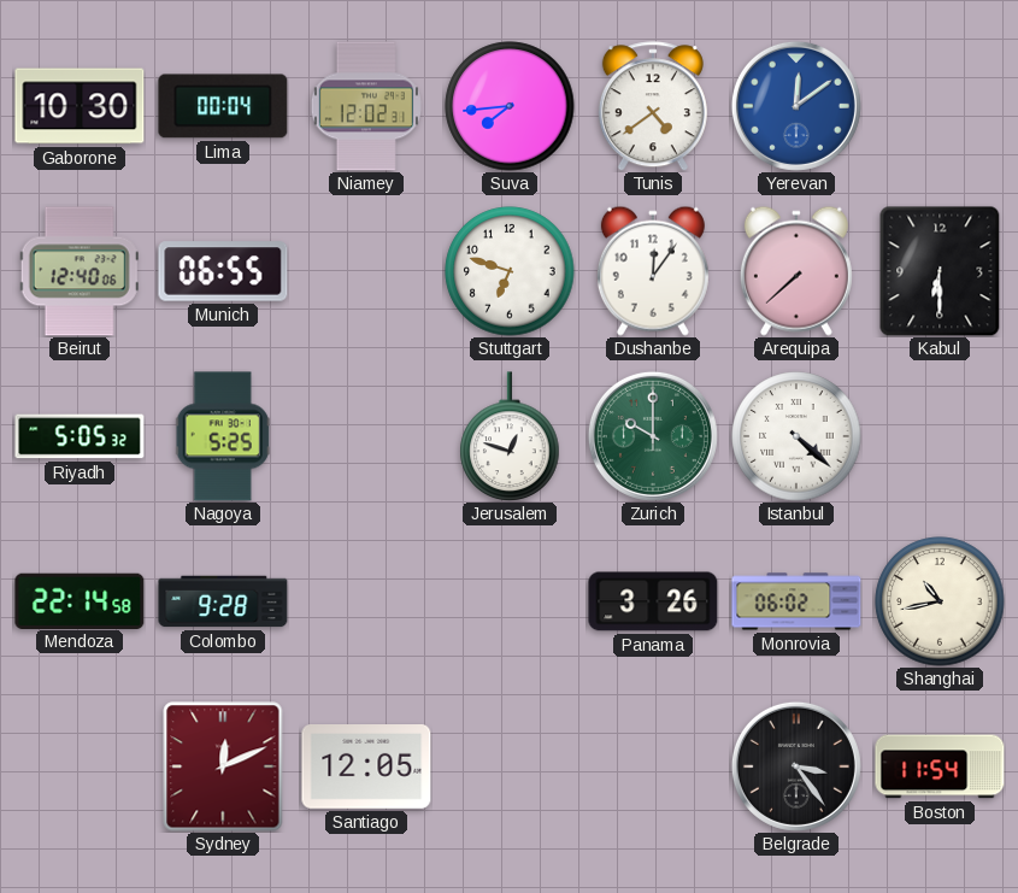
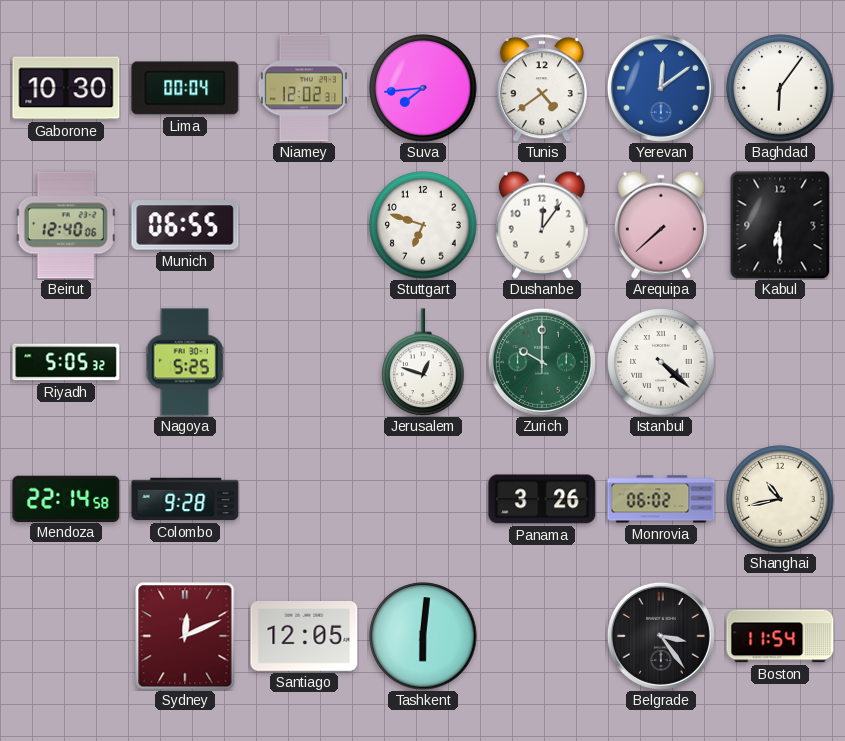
Baghdad: none -> 6:06 (780, 88)
Tashkent: none -> 6:01 (423, 636)
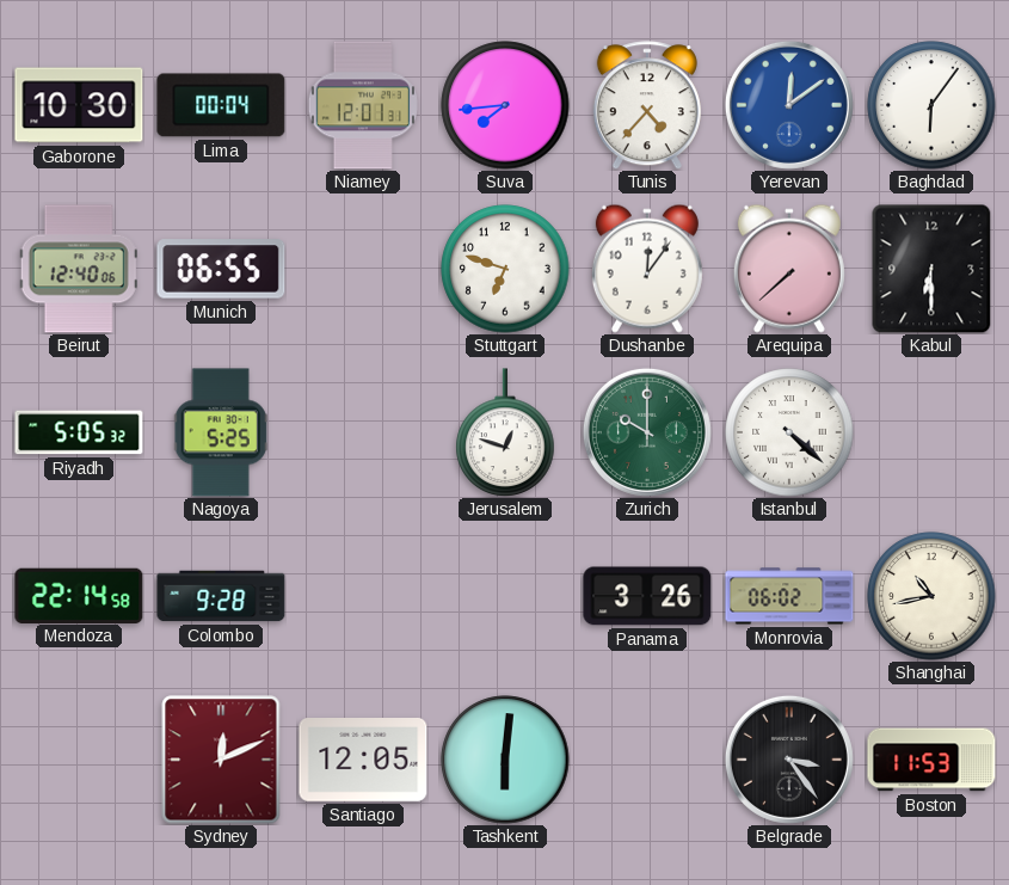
Niamey: 12:02 -> 12:01 (363, 105)
Tunis: 4:39 -> 4:37 (647, 105)
Boston: 11:54 -> 11:53 (931, 760)
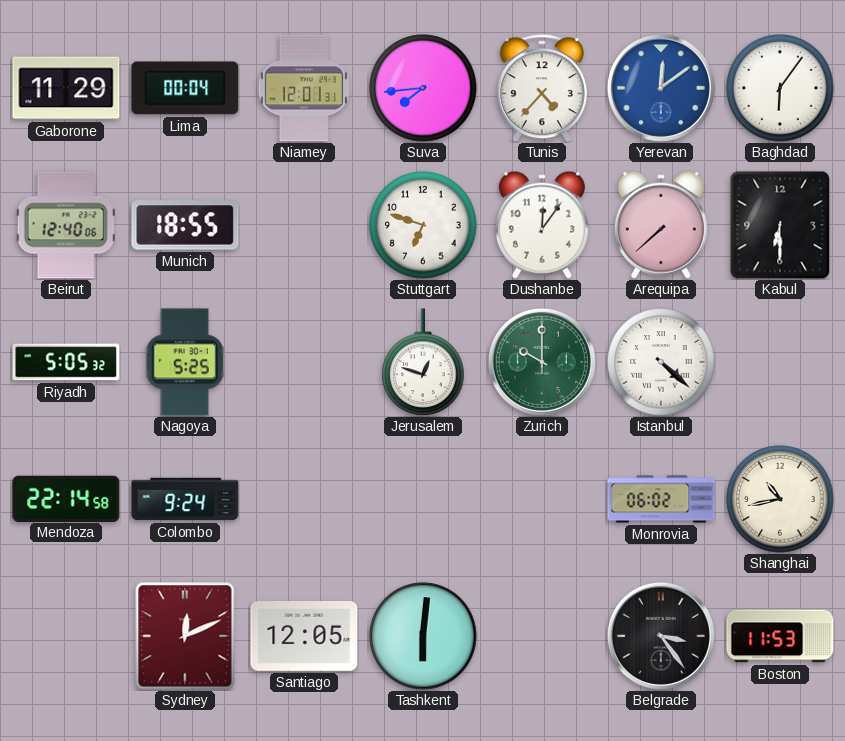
Gaborone: 10:30 -> 11:29 (66, 88)
Munich: 06:55 -> 18:55 (185, 225)
Colombo: 9:28 -> 9:24 (185, 499)
Panama: 3:26 -> none (647, 596)
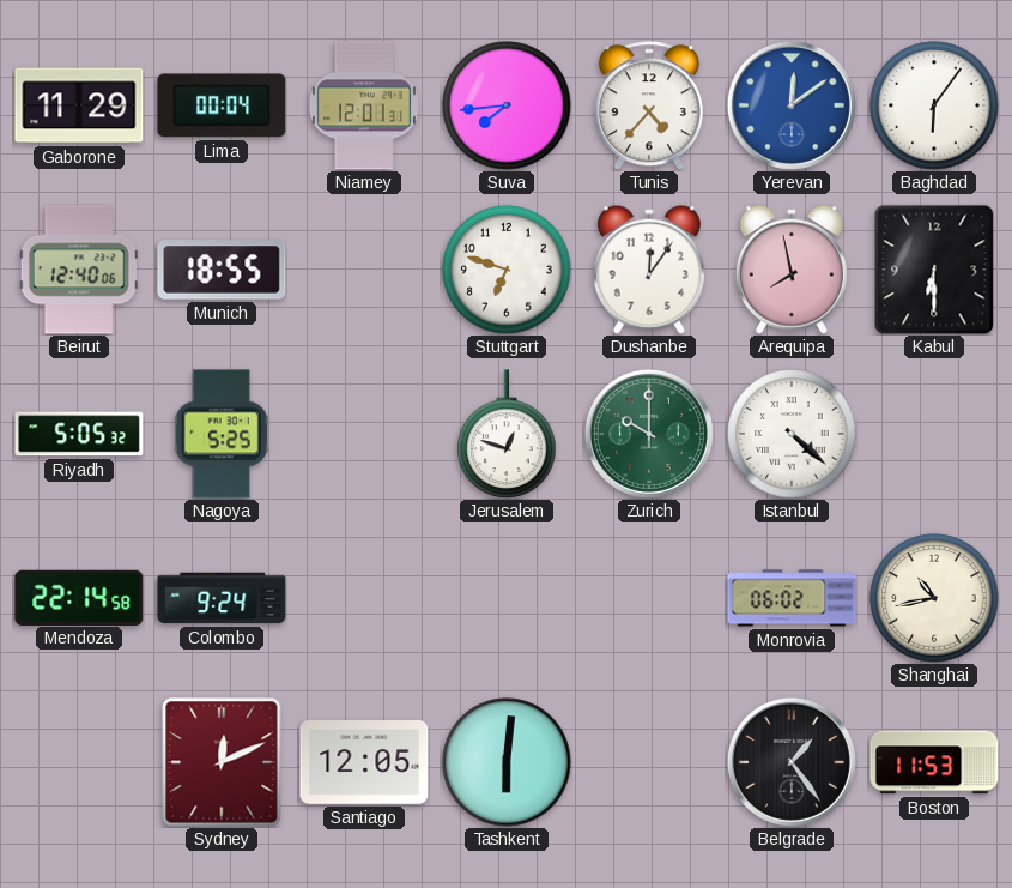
Arequipa: 7:38 -> 7:58 (792, 270)
Belgrade: 3:24 -> 1:24 (792, 762)
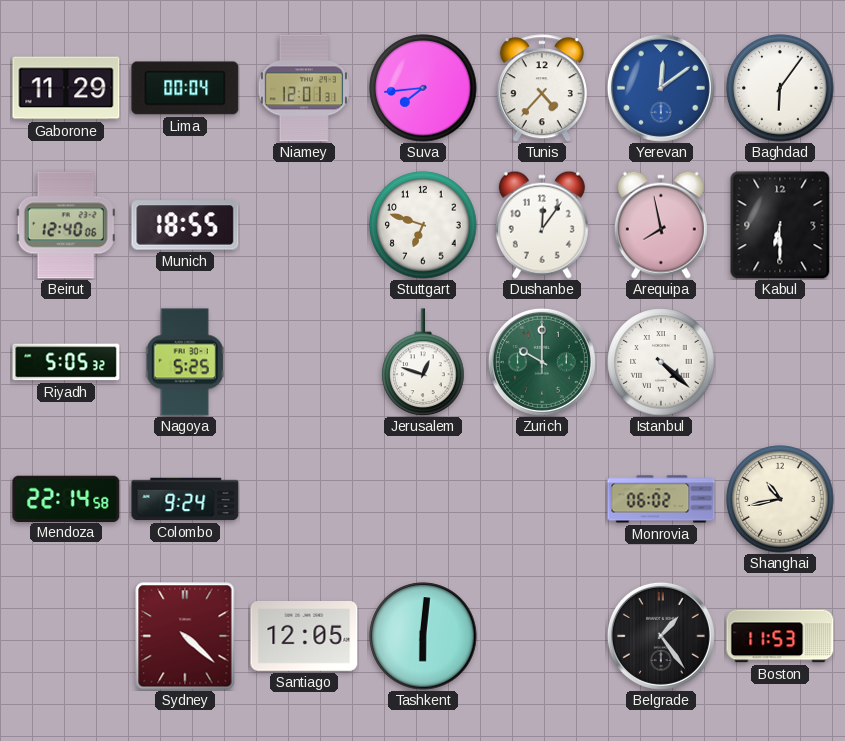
Sydney: 12:11 -> 4:22 (185, 636)
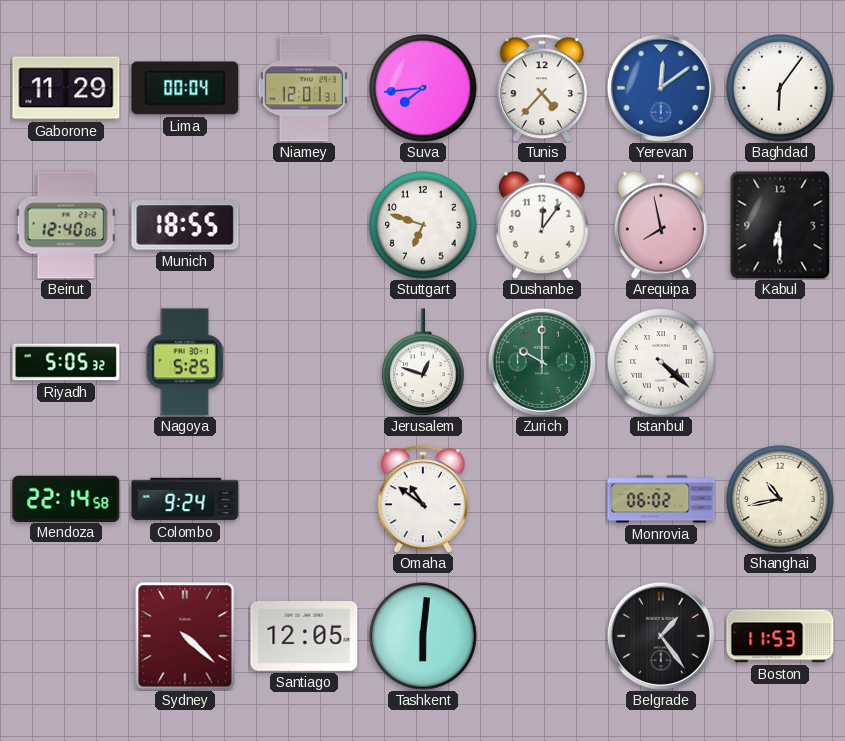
Omaha: none -> 10:51 (423, 499)
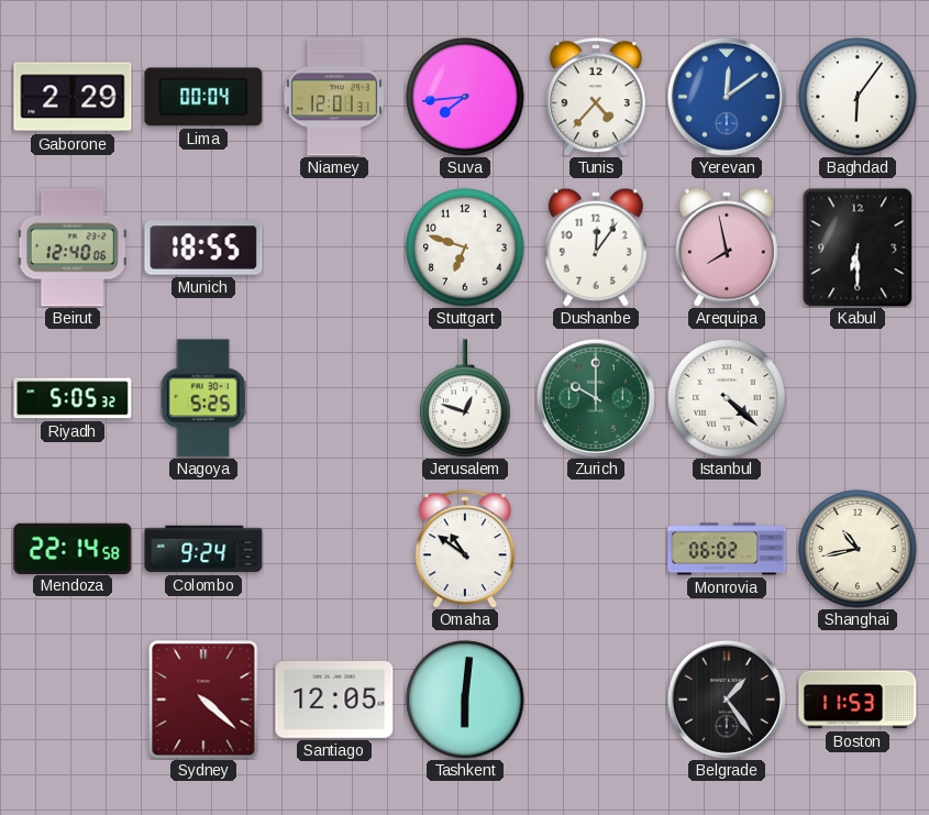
Gaborone: 11:29 -> 2:29 (73, 97)
